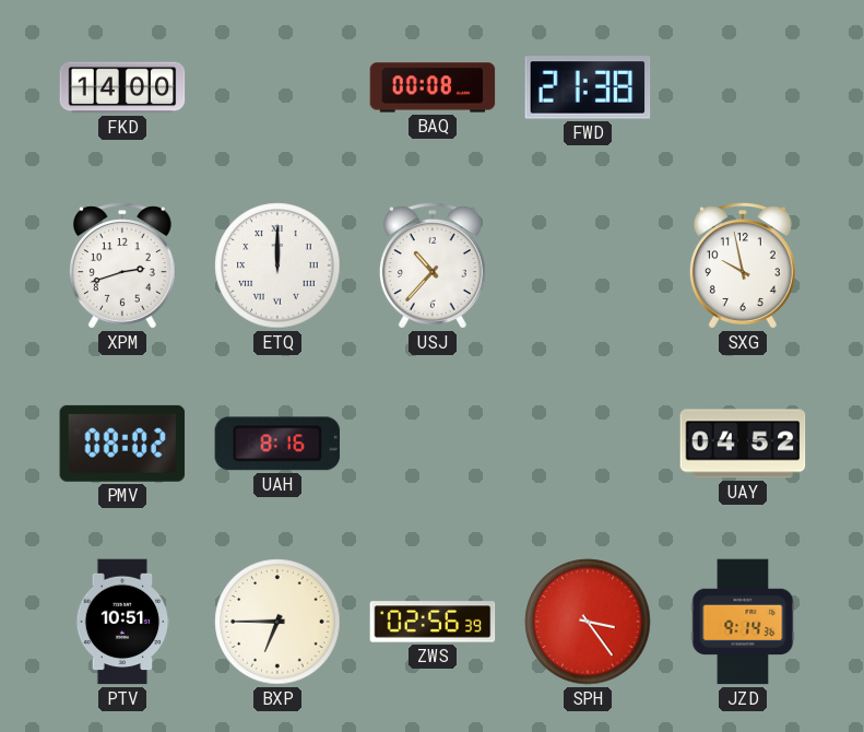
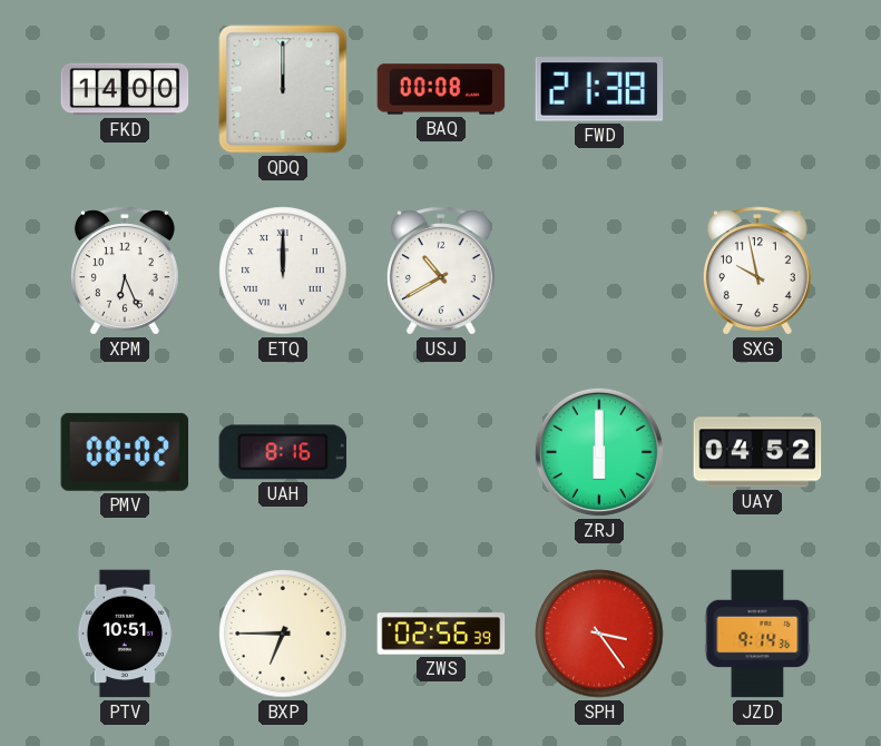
QDQ: none -> 12:00 (283, 89)
XPM: 2:42 -> 6:26 (125, 271)
USJ: 10:37 -> 10:40 (441, 271)
ZRJ: none -> 6:00 (599, 452)
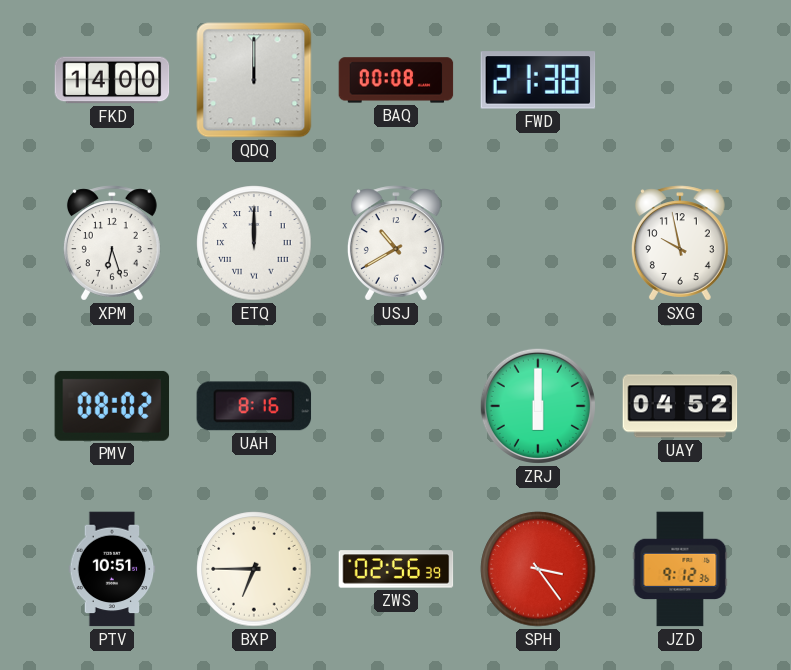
XPM: 6:26 -> 6:27 (112, 243)
JZD: 9:14 -> 9:12 (680, 569)
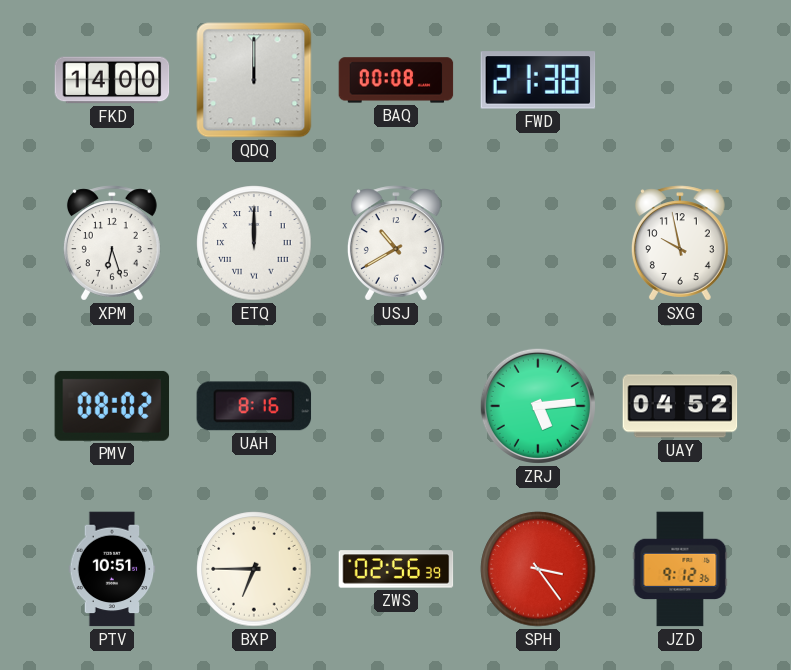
ZRJ: 6:00 -> 5:14 (538, 406)
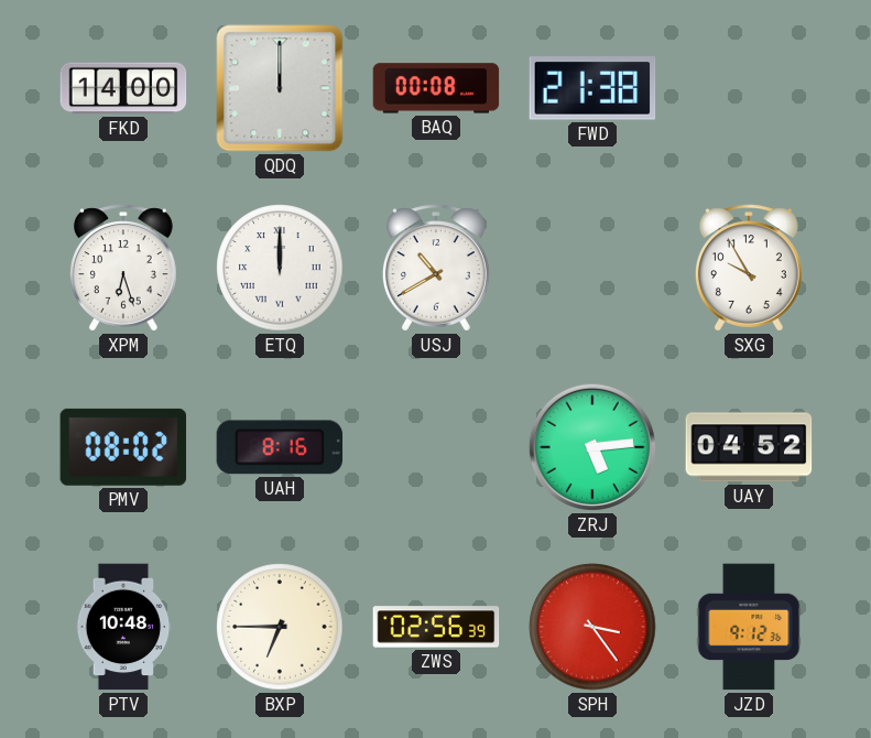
SXG: 9:58 -> 9:55 (749, 268)
PTV: 10:51 -> 10:48 (123, 627)
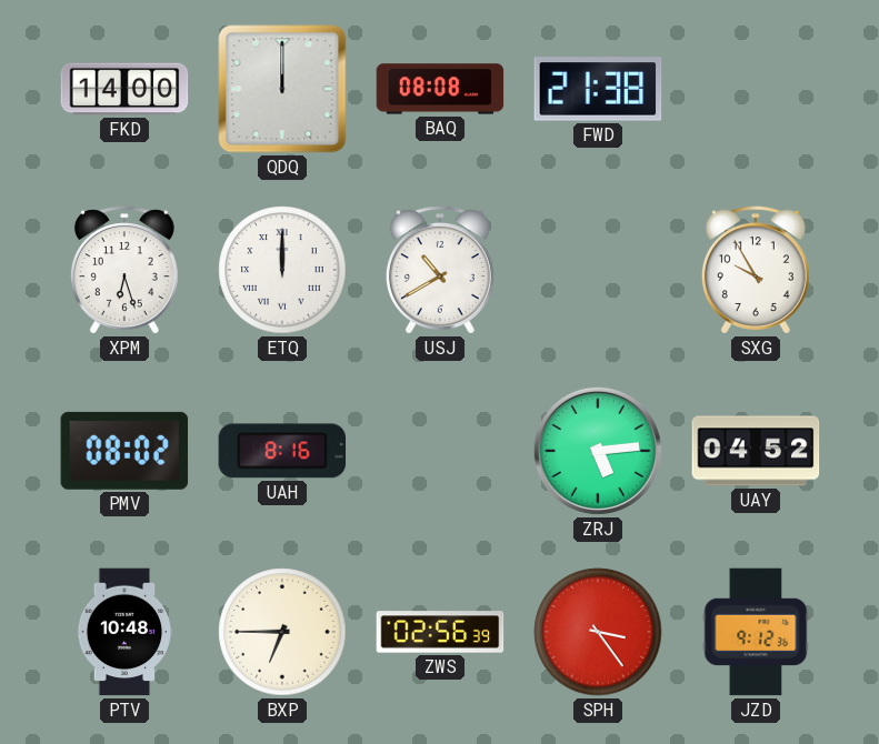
BAQ: 00:08 -> 08:08 (440, 89)
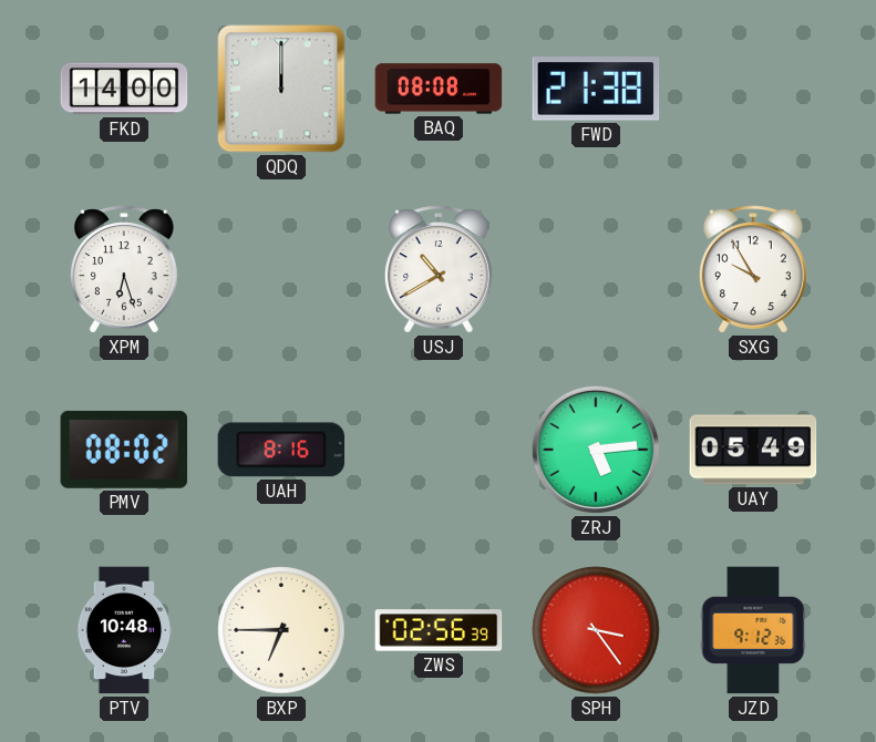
ETQ: 12:00 -> none (282, 270)
UAY: 04:52 -> 05:49 (753, 450)
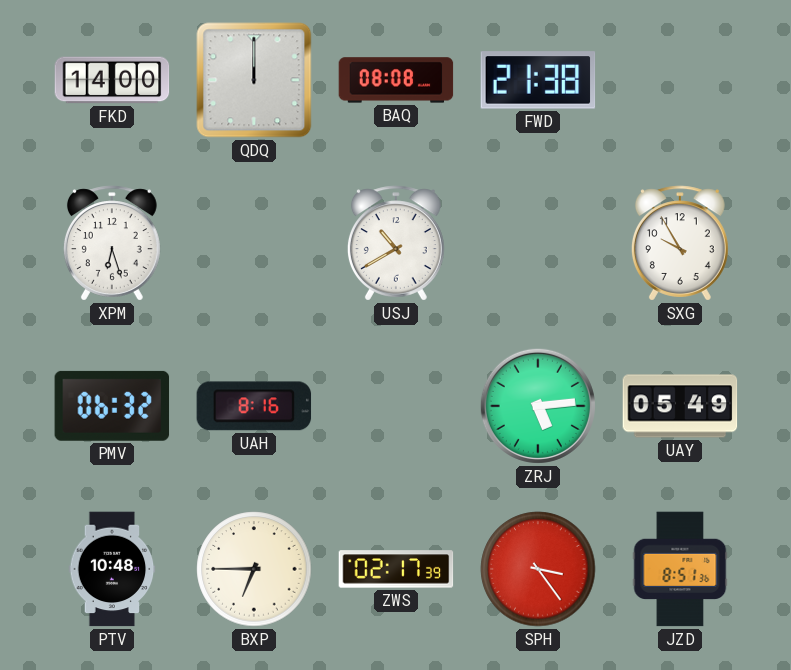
PMV: 08:02 -> 06:32 (112, 406)
ZWS: 02:56 -> 02:17 (396, 569)
JZD: 9:12 -> 8:51 (680, 569)
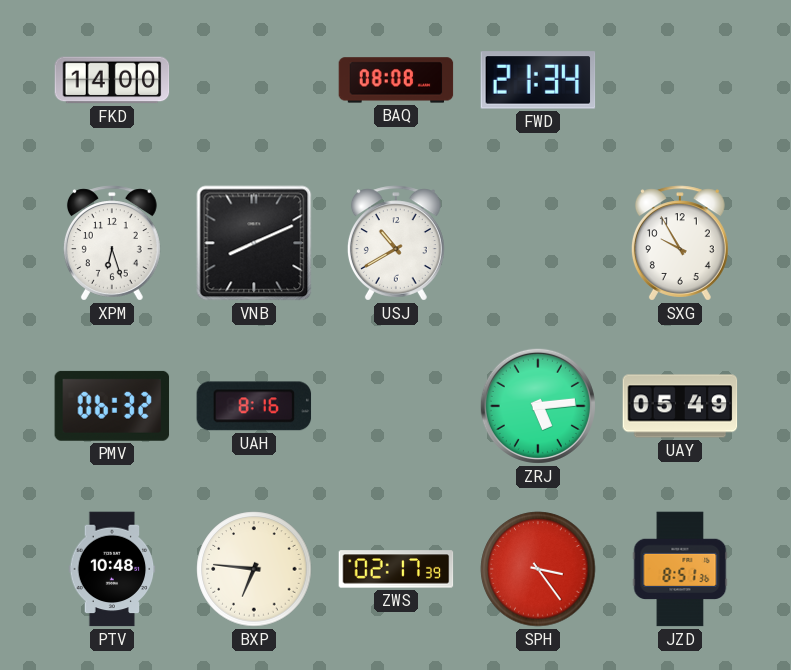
QDQ: 12:00 -> none (254, 80)
FWD: 21:38 -> 21:34 (538, 80)
VNB: none -> 8:11 (254, 243)
BXP: 6:45 -> 6:46 (254, 569)
